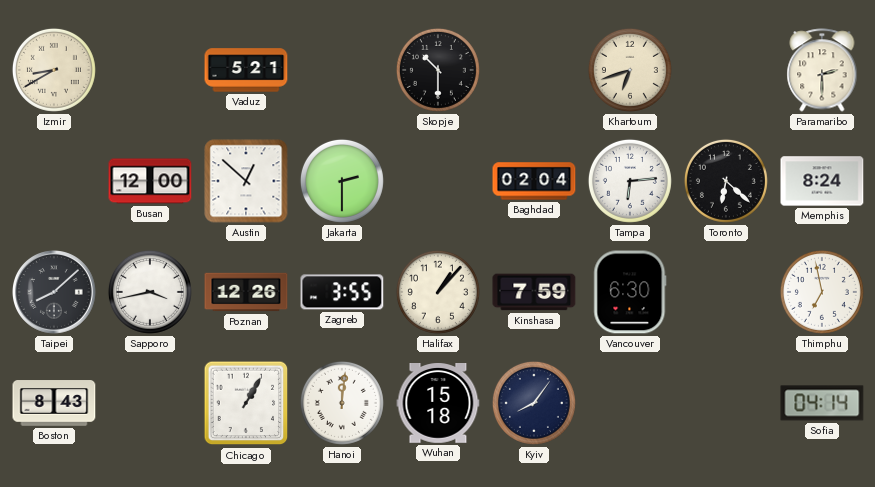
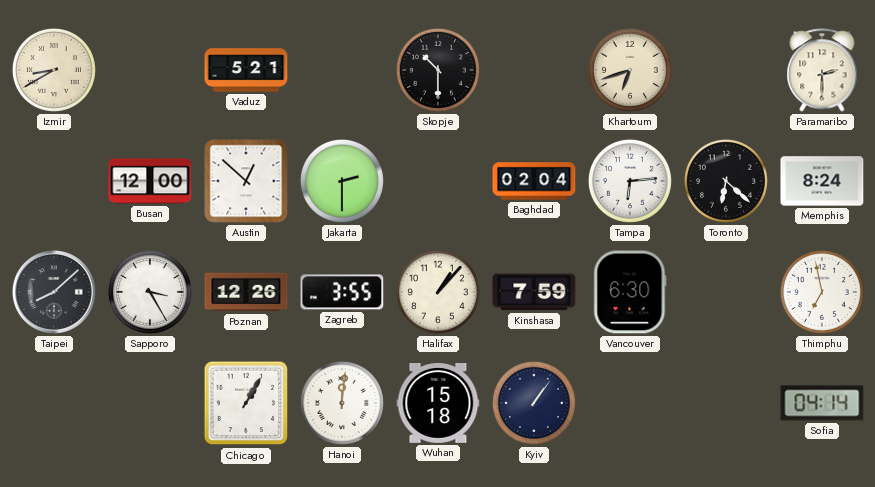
Sapporo: 3:43 -> 3:25 (150, 292)
Boston: 8:43 -> none (54, 403)
Kyiv: 8:06 -> 1:06 (534, 403)
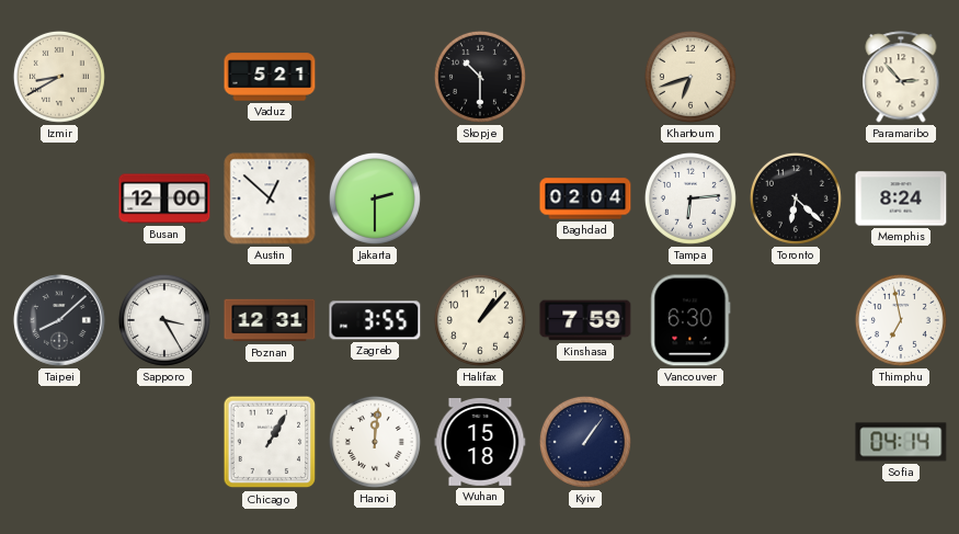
Paramaribo: 2:30 -> 2:53 (901, 77)
Poznan: 12:26 -> 12:31 (270, 320)
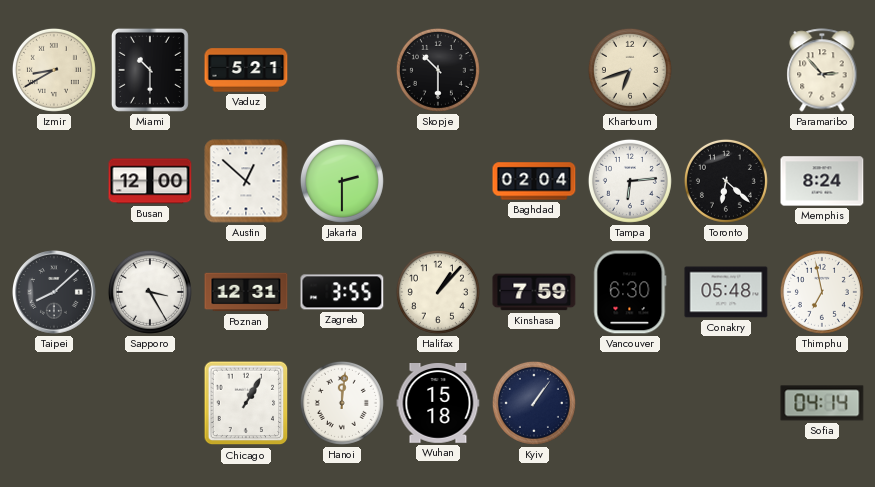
Miami: none -> 10:30 (150, 70)
Conakry: none -> 05:48 (726, 292)
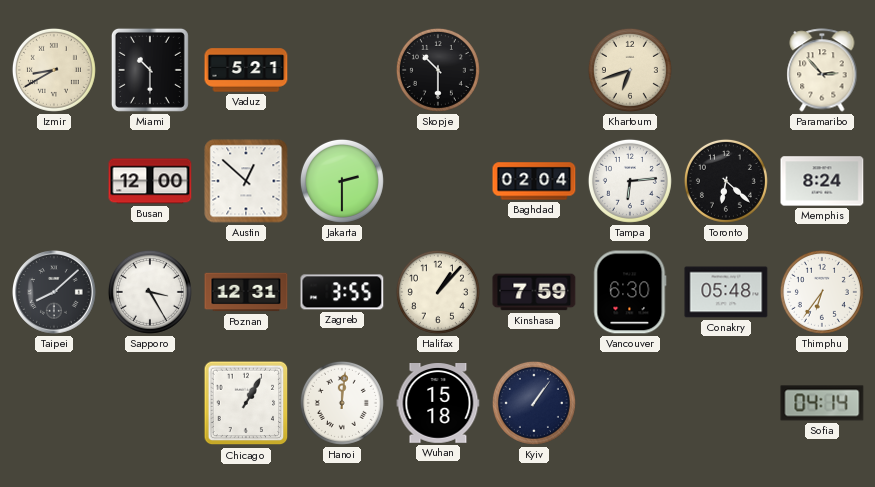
Thimphu: 6:58 -> 6:36 (822, 292)
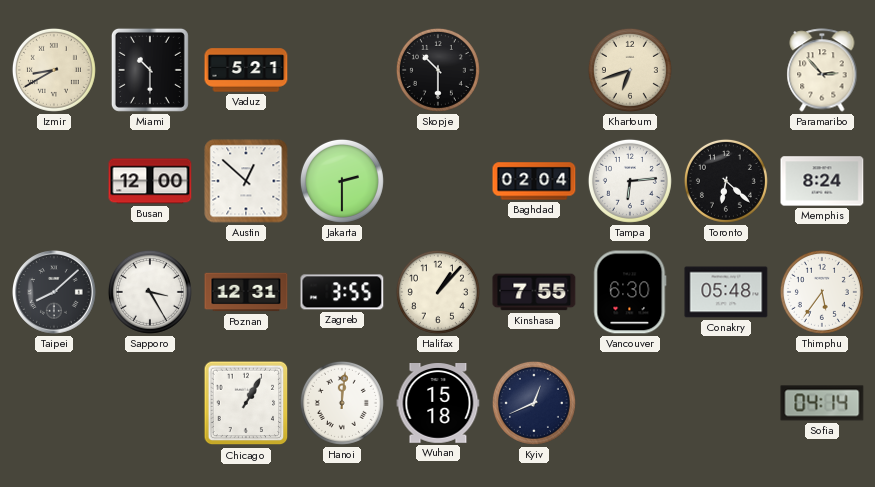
Kinshasa: 7:59 -> 7:55 (534, 292)
Thimphu: 6:36 -> 5:36 (822, 292)
Kyiv: 1:06 -> 12:41 (534, 403)
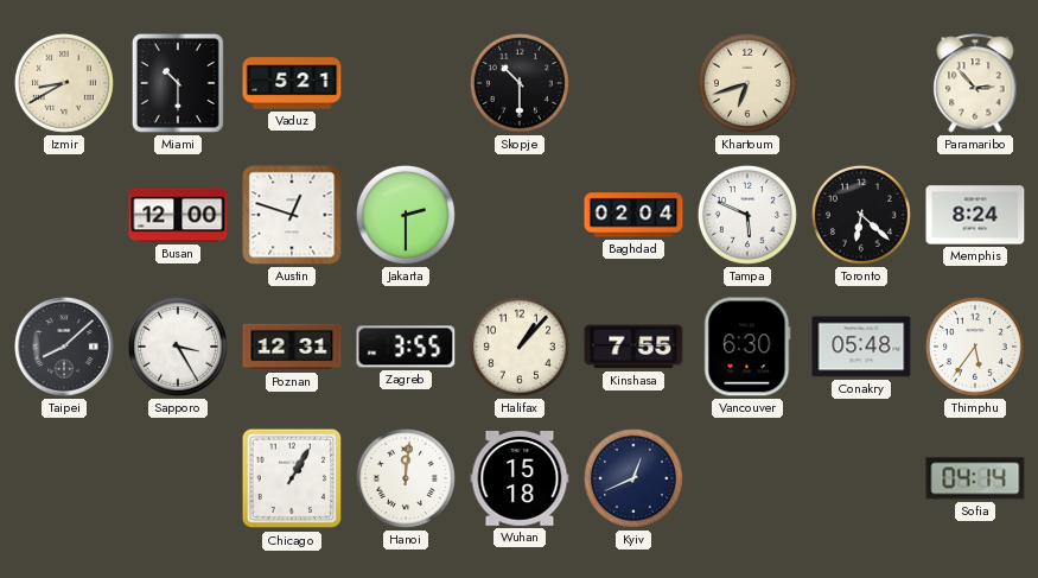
Austin: 12:52 -> 12:48 (292, 215)
Tampa: 6:14 -> 5:49 (747, 215)
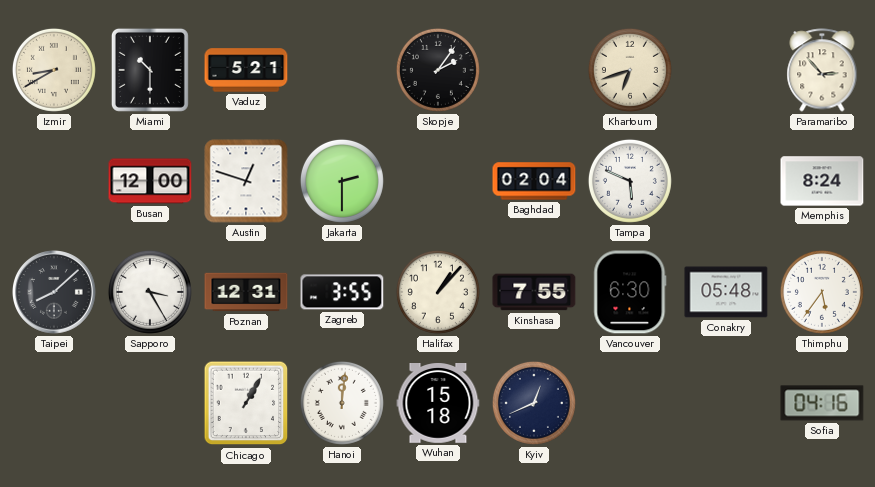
Skopje: 10:30 -> 2:06 (438, 70)
Toronto: 6:22 -> none (861, 215)
Sofia: 04:14 -> 04:16 (822, 403)
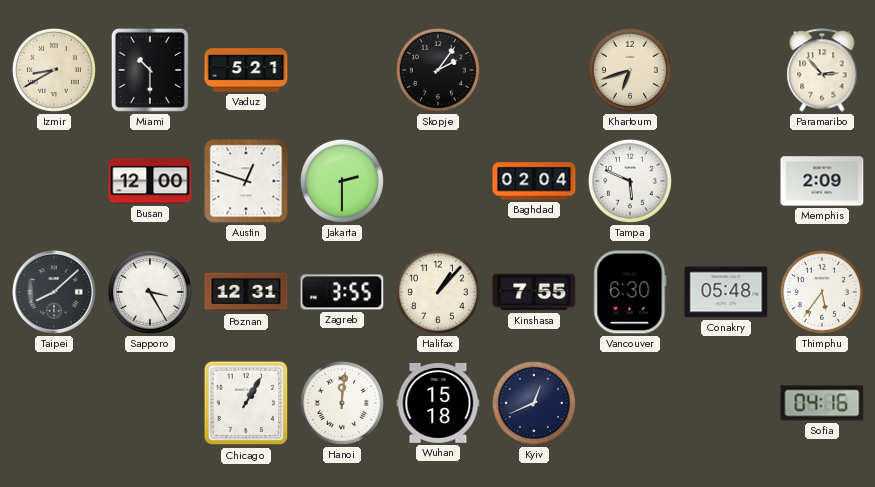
Memphis: 8:24 -> 2:09 (822, 181)
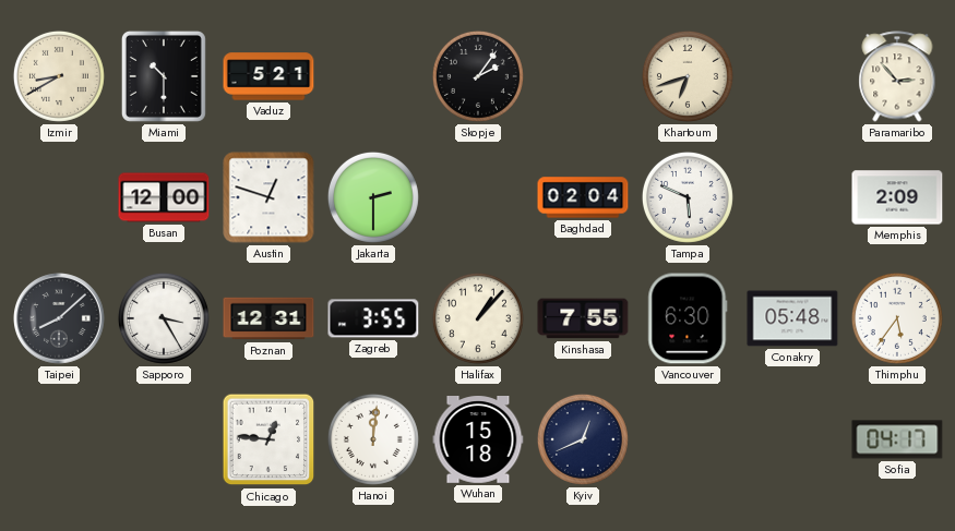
Chicago: 1:05 -> 12:46 (268, 439)
Sofia: 04:16 -> 04:17 (897, 439)
